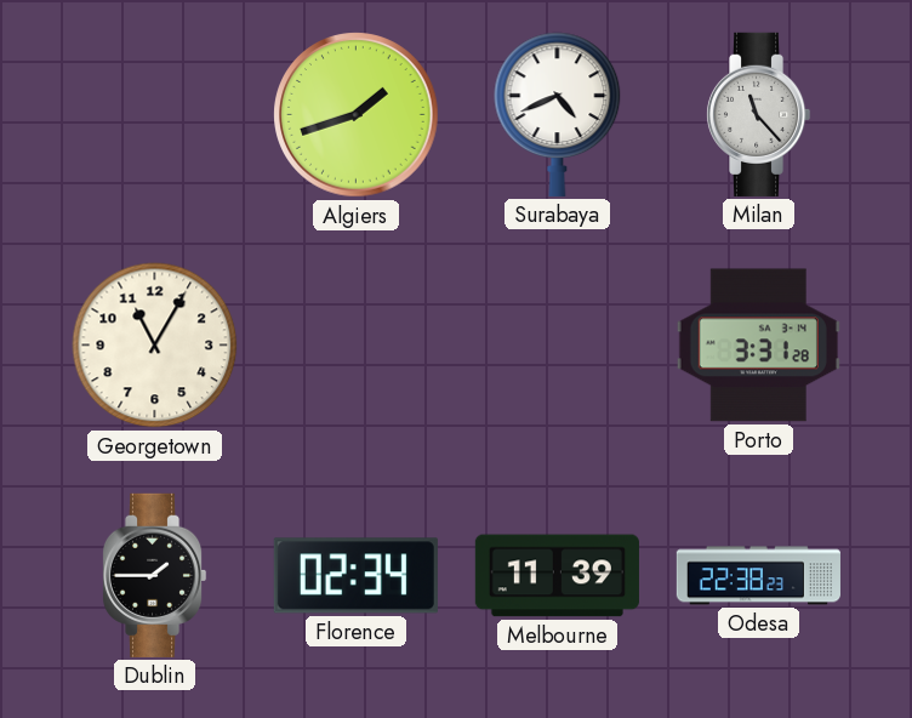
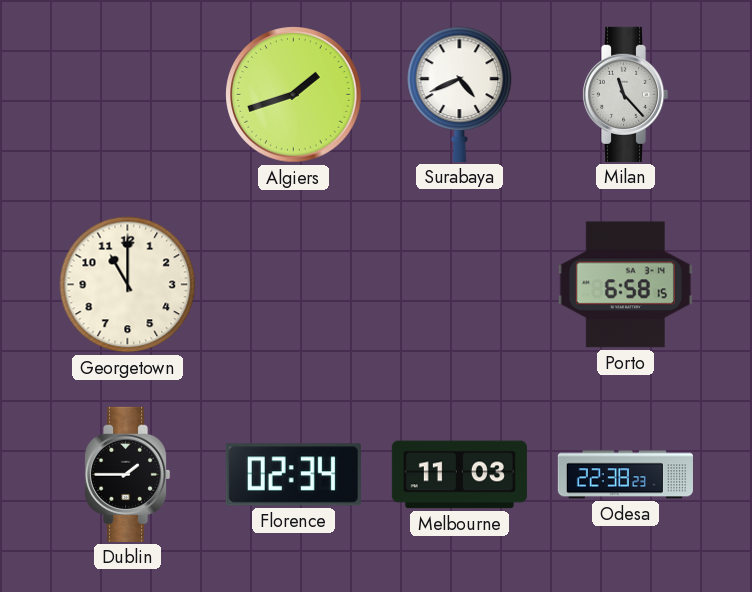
Georgetown: 11:05 -> 11:00 (128, 285)
Porto: 3:31 -> 6:58 (625, 285)
Melbourne: 11:39 -> 11:03 (459, 475)
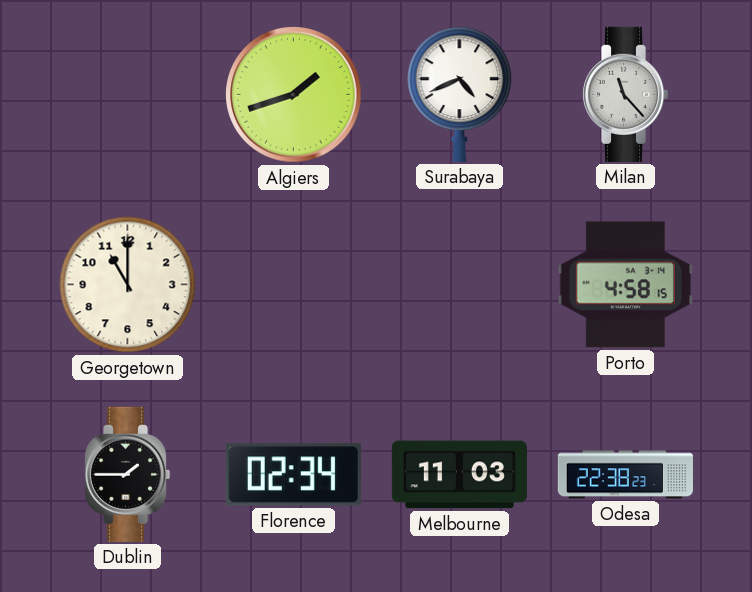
Porto: 6:58 -> 4:58 (625, 285)
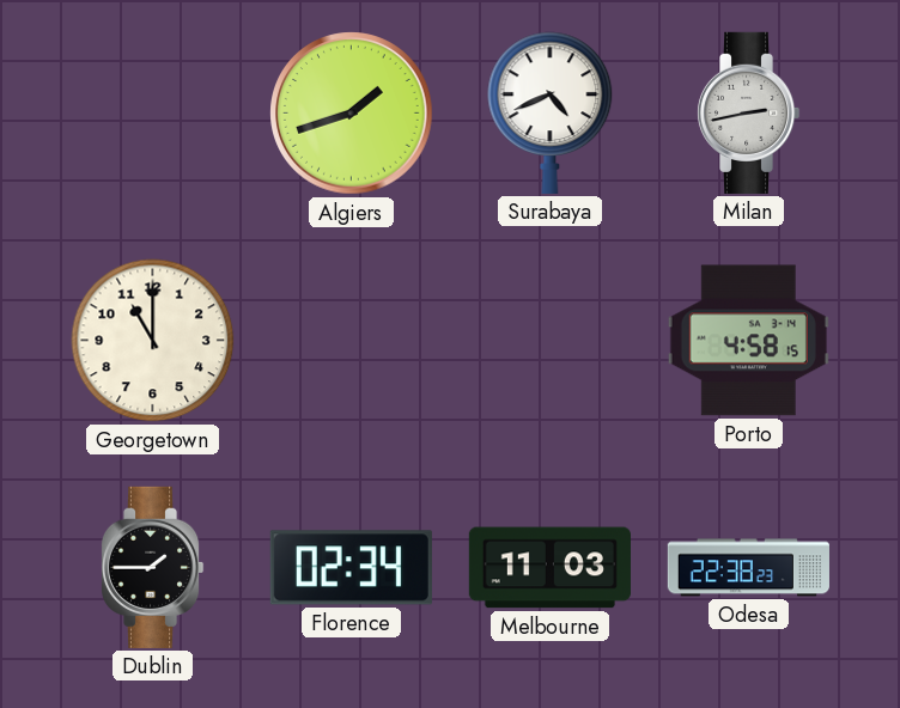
Milan: 11:23 -> 2:43 (748, 112)
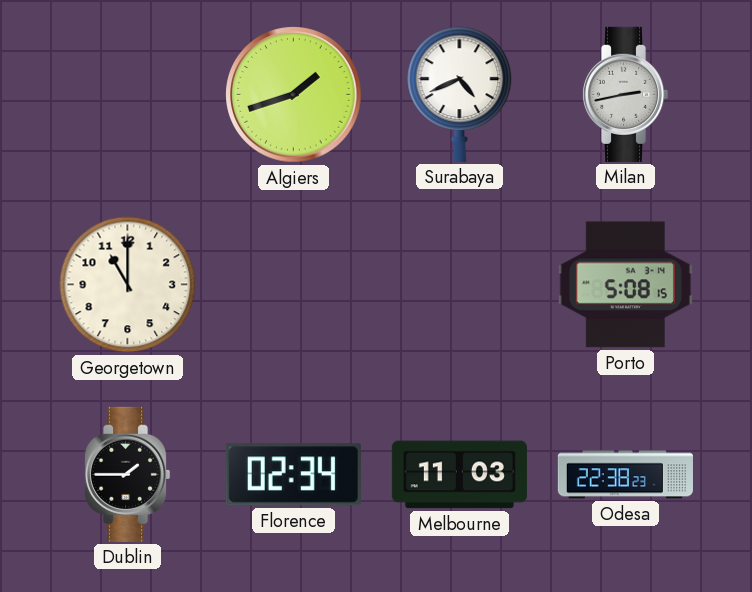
Porto: 4:58 -> 5:08 (625, 285)
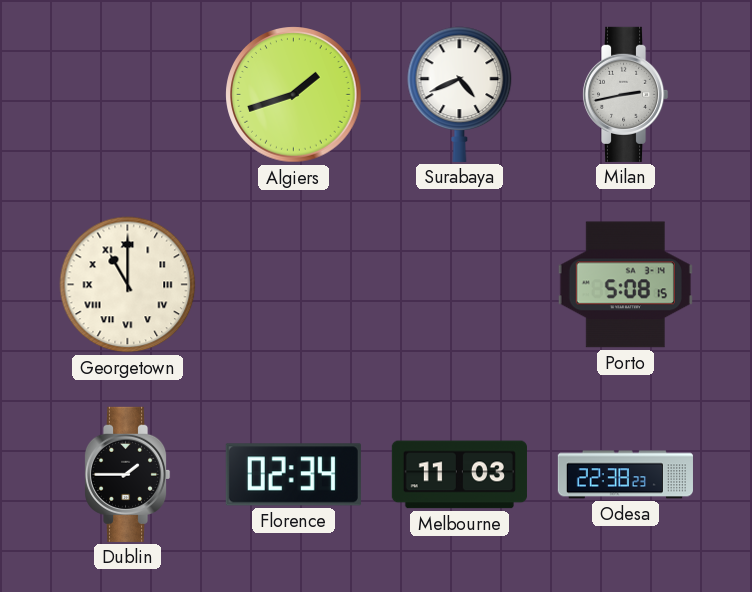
Georgetown numerals: Arabic -> Roman (128, 285)
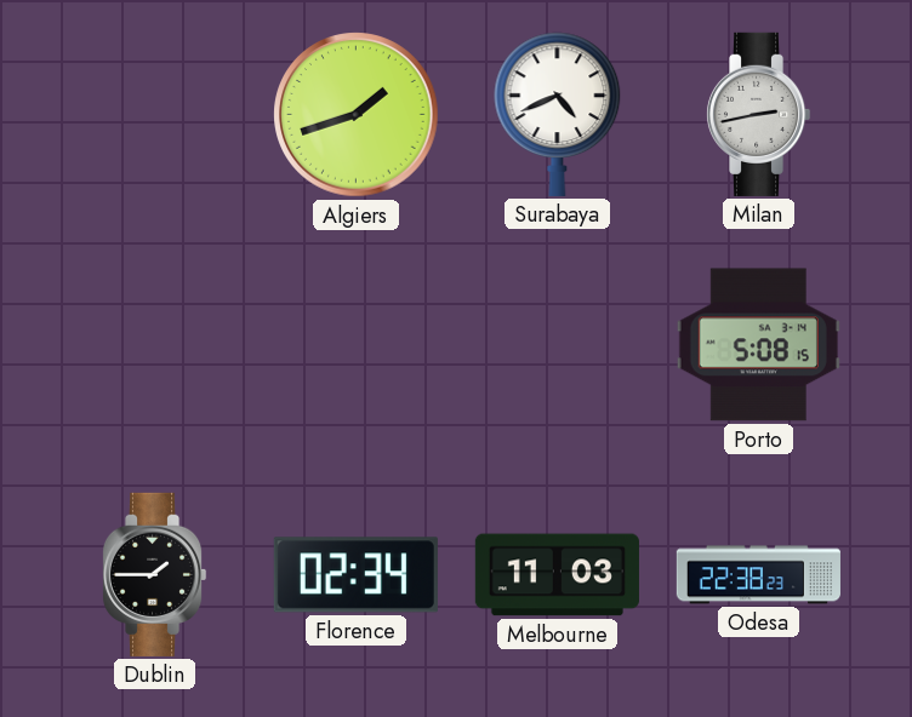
Georgetown: 11:00 -> none (128, 285)
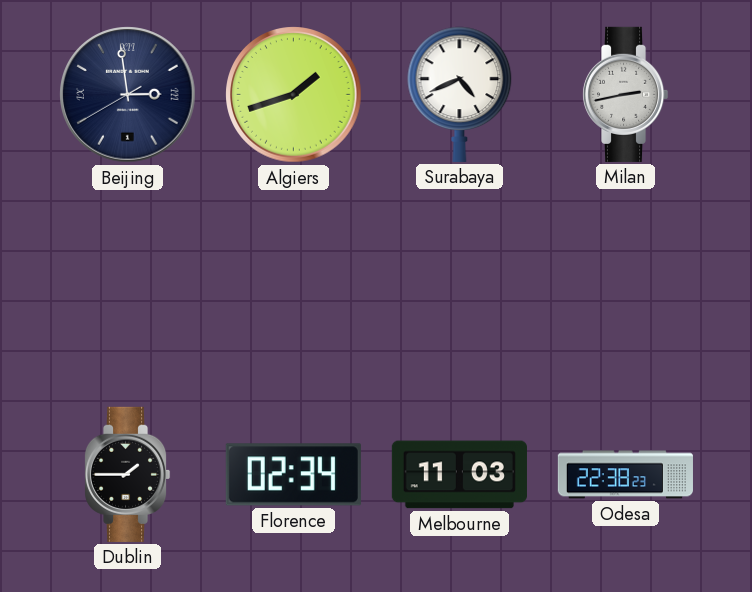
Beijing: none -> 2:58 (128, 95)
Porto: 5:08 -> none (758, 345)
